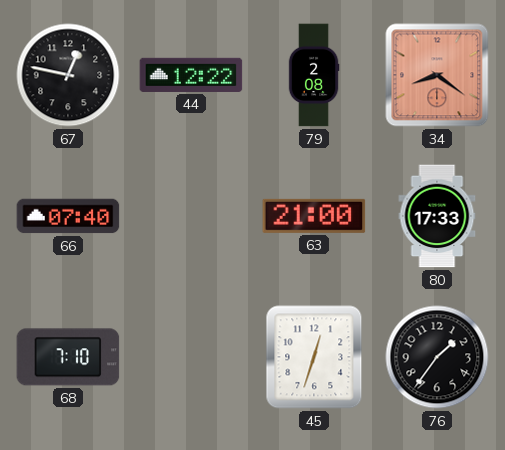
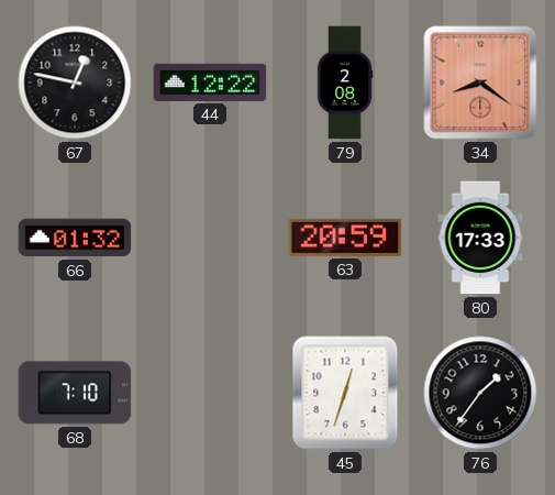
66: 07:40 -> 01:32 (75, 238)
63: 21:00 -> 20:59 (345, 238)
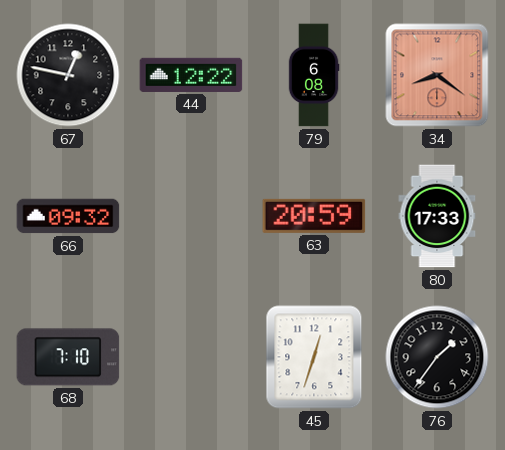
79: 2:08 -> 6:08 (314, 75)
66: 01:32 -> 09:32 (68, 216)
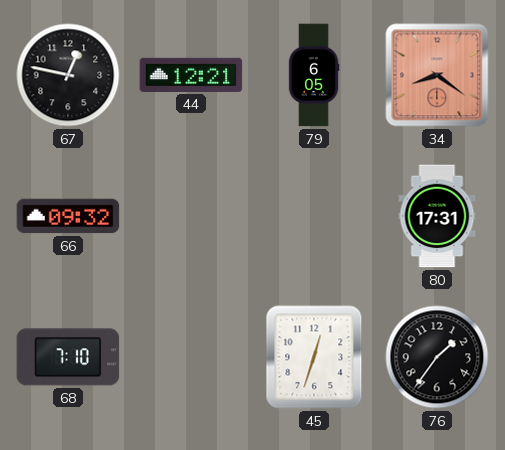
44: 12:22 -> 12:21 (191, 75)
79: 6:08 -> 6:05 (314, 75)
63: 20:59 -> none (314, 216)
80: 17:33 -> 17:31 (437, 216)
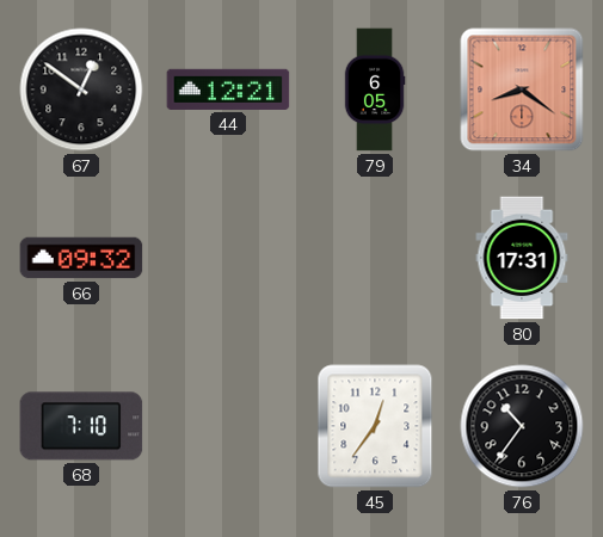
67: 12:47 -> 12:51 (81, 89)
45: 12:33 -> 12:36 (375, 426)
76: 1:36 -> 10:36 (522, 426)
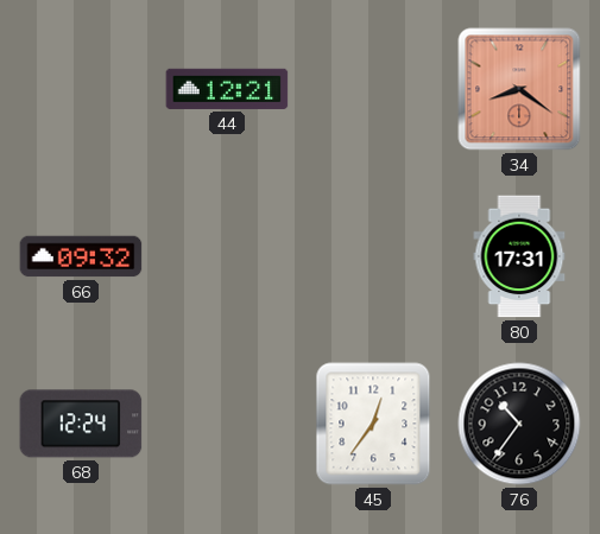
67: 12:51 -> none (81, 89)
79: 6:05 -> none (375, 89)
68: 7:10 -> 12:24 (81, 424)
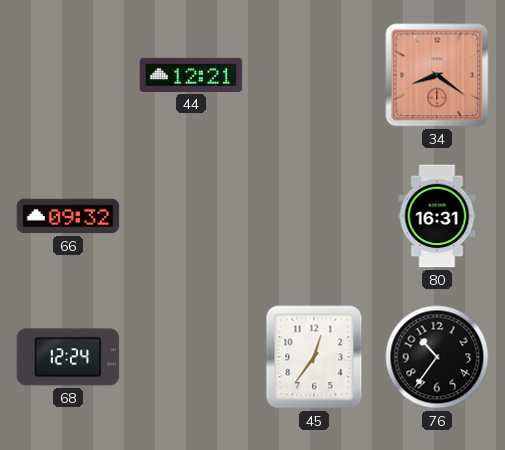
80: 17:31 -> 16:31 (437, 216)
